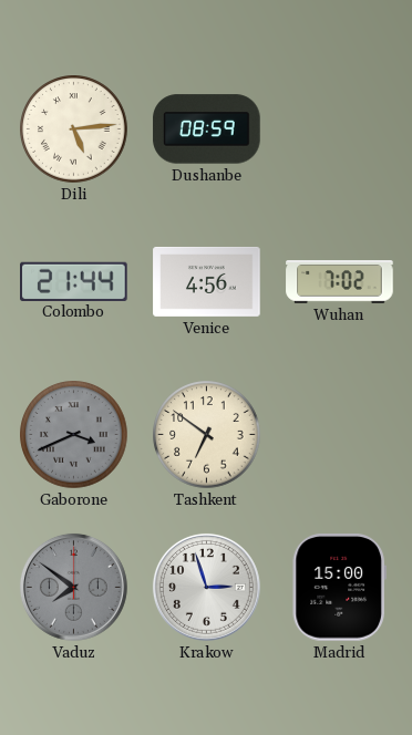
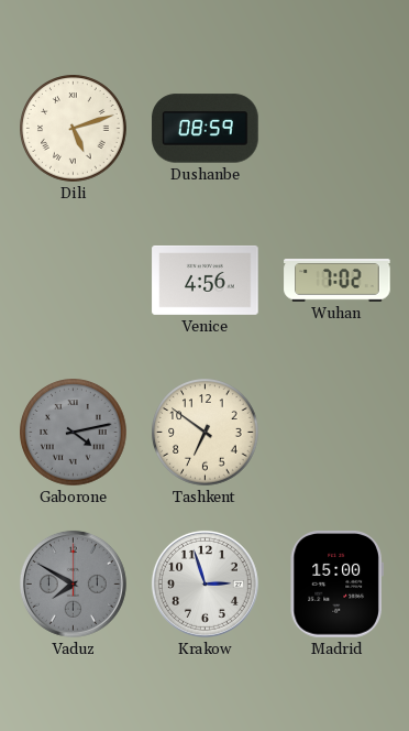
Dili: 5:14 -> 5:12 (74, 129)
Colombo: 21:44 -> none (74, 281)
Gaborone: 3:41 -> 4:13 (74, 433)
Vaduz: 7:51 -> 7:50 (73, 583)
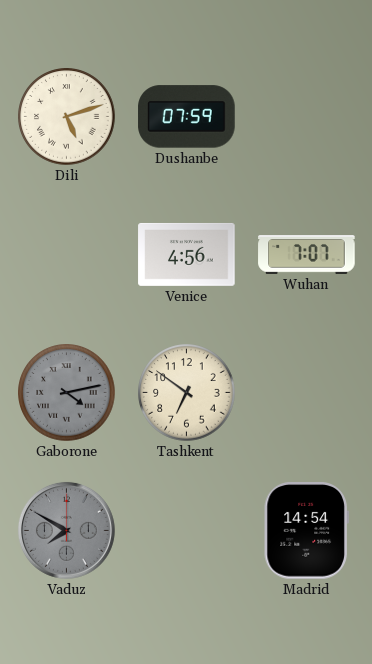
Dushanbe: 08:59 -> 07:59 (187, 117)
Wuhan: 7:02 -> 7:07 (307, 255)
Krakow: 2:57 -> none (204, 583)
Madrid: 15:00 -> 14:54 (306, 531)
